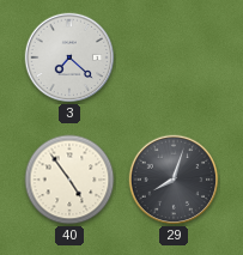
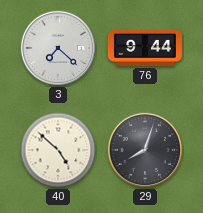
76: none -> 9:44 (145, 48)
40: 4:54 -> 4:52 (58, 150)
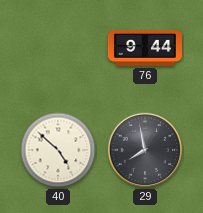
3: 7:22 -> none (58, 48)
29: 8:03 -> 7:58 (145, 150)
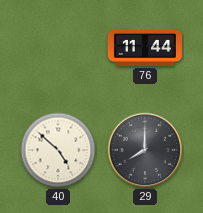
76: 9:44 -> 11:44 (145, 48)
29: 7:58 -> 8:00 (145, 150)
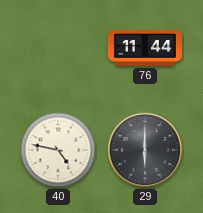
40: 4:52 -> 4:47 (58, 150)
29: 8:00 -> 6:00 (145, 150)
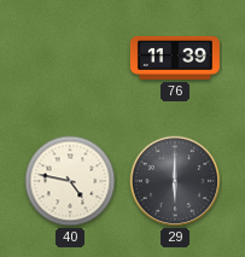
76: 11:44 -> 11:39 (175, 58)
